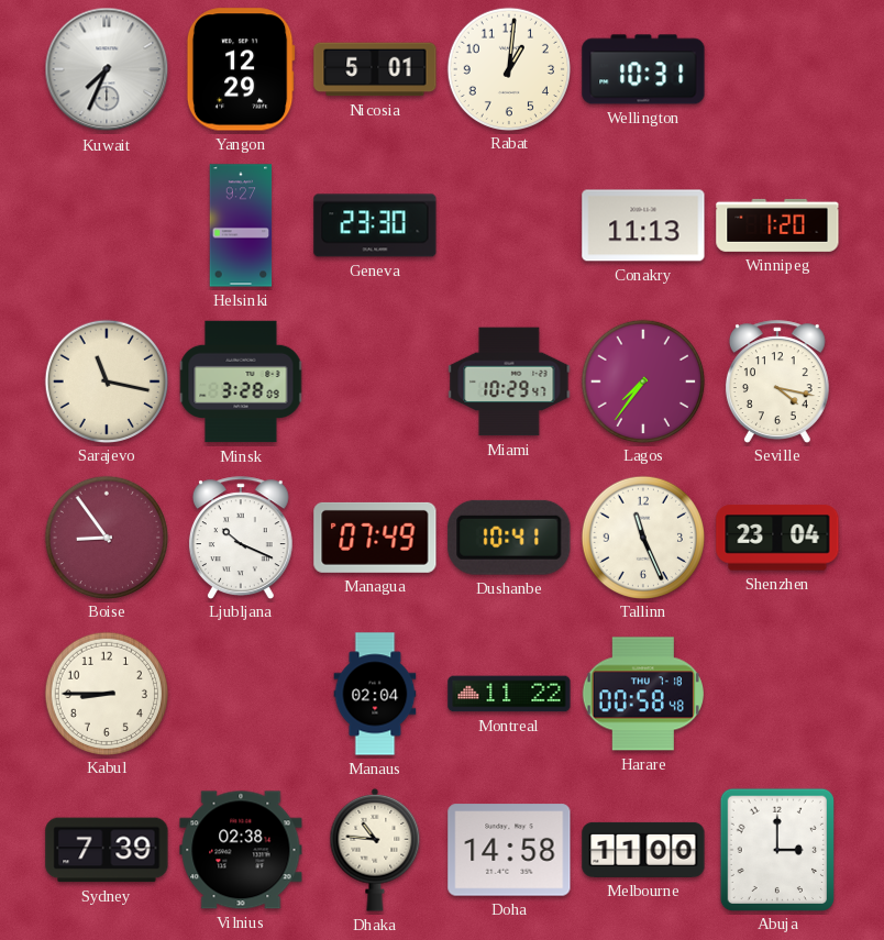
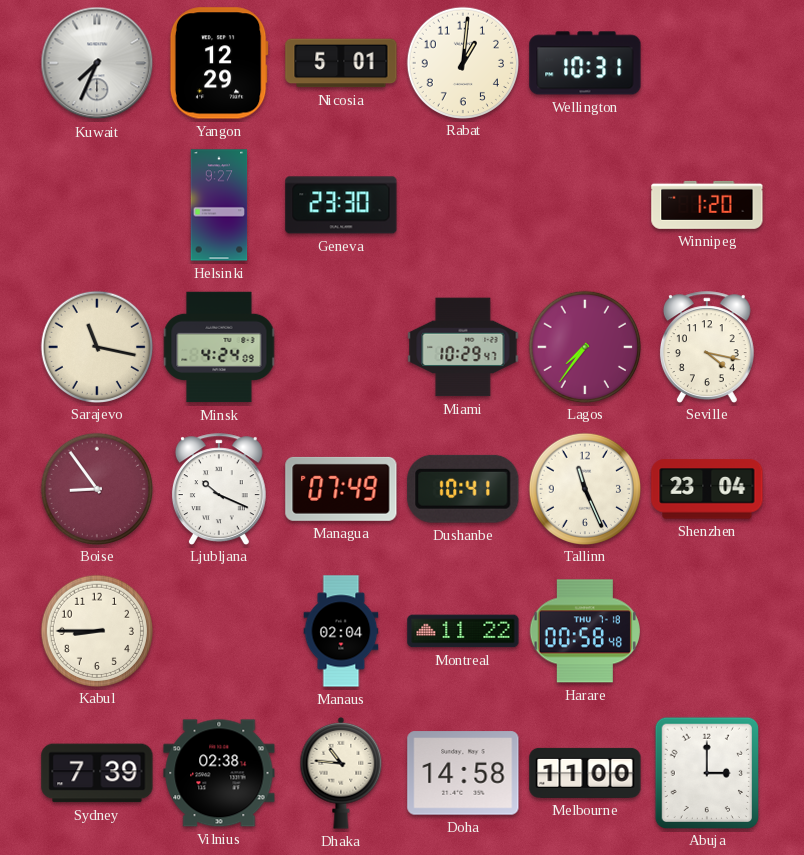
Conakry: 11:13 -> none (643, 225)
Minsk: 3:28 -> 4:24 (219, 347)
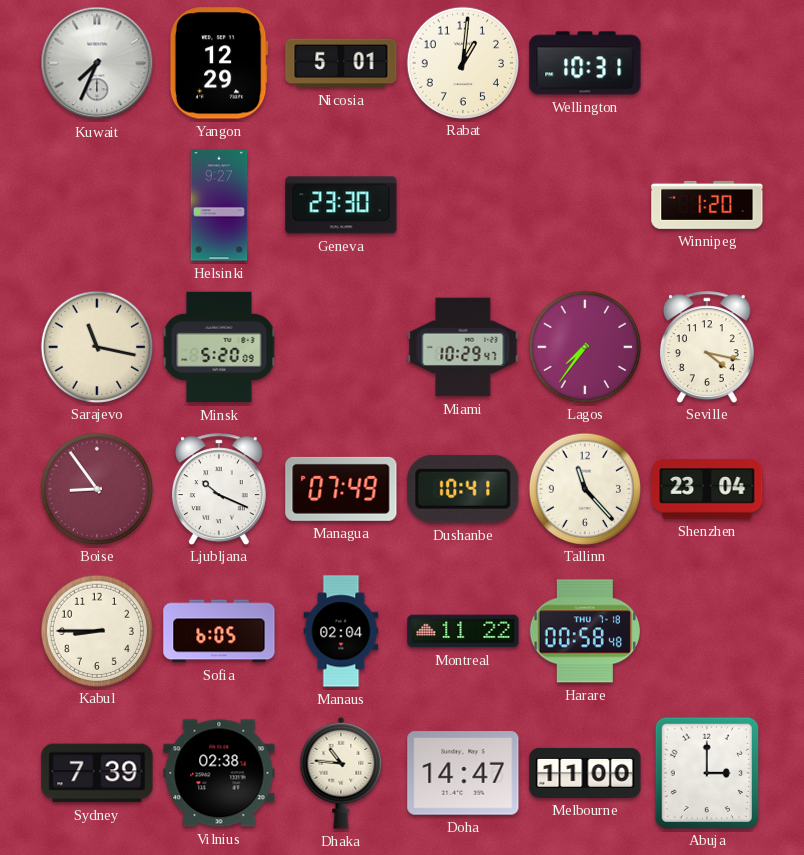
Minsk: 4:24 -> 5:20 (219, 347)
Tallinn: 11:26 -> 11:23 (584, 488)
Sofia: none -> 6:05 (219, 631)
Doha: 14:58 -> 14:47 (463, 773)
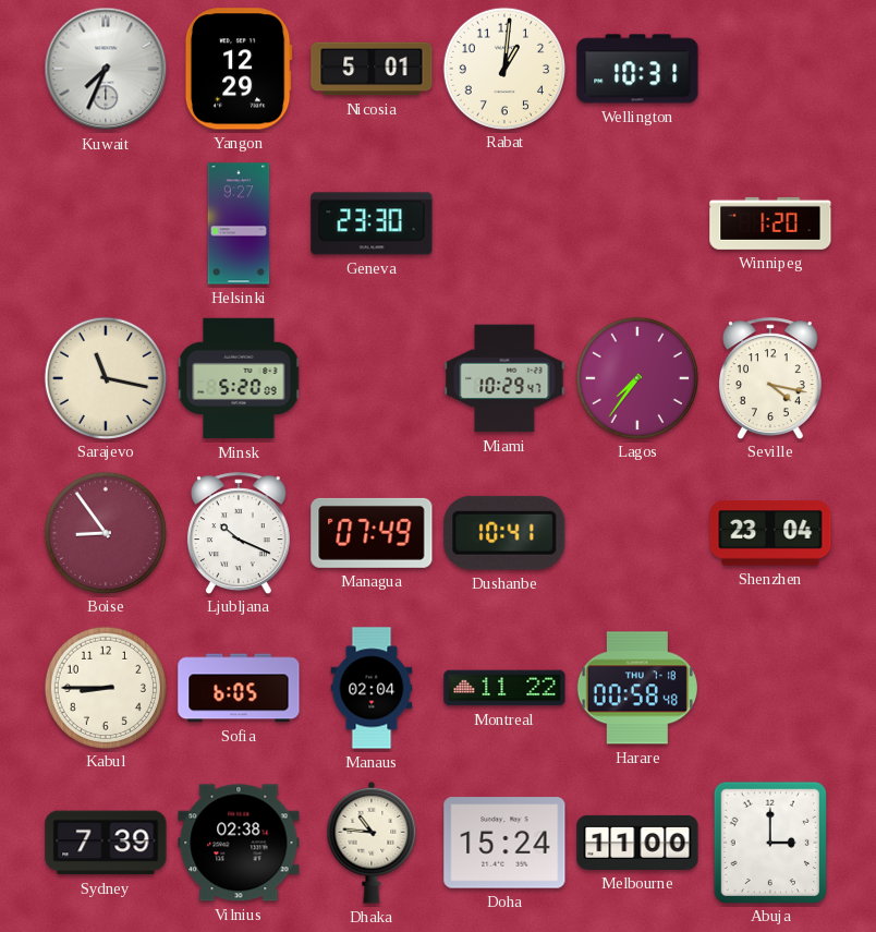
Tallinn: 11:23 -> none (584, 488)
Doha: 14:47 -> 15:24 (504, 843)
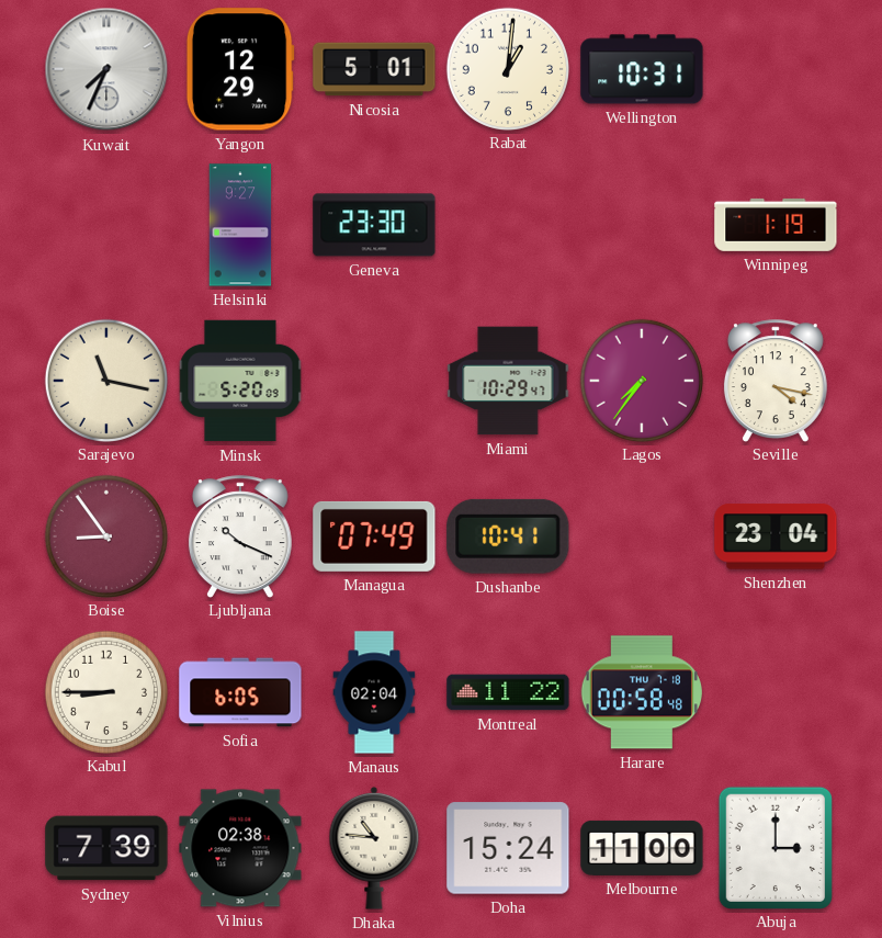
Winnipeg: 1:20 -> 1:19 (776, 225)
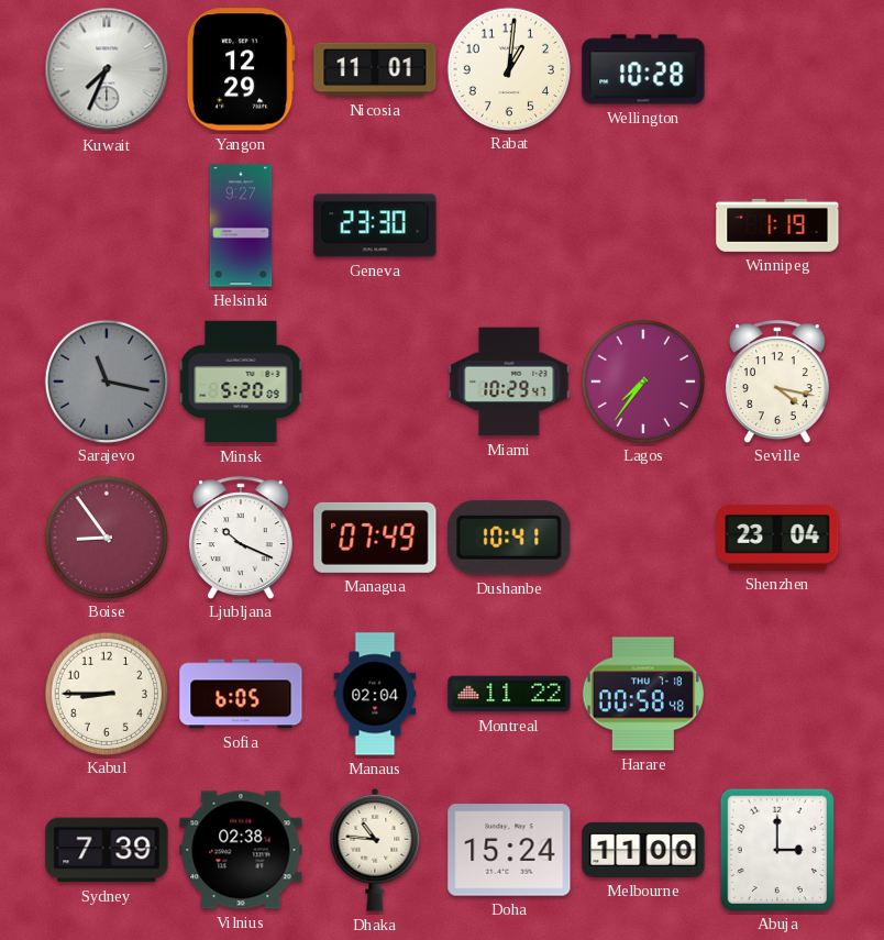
Nicosia: 5:01 -> 11:01 (375, 69)
Wellington: 10:31 -> 10:28 (643, 69)
Sarajevo dial: cream -> grey (106, 380)
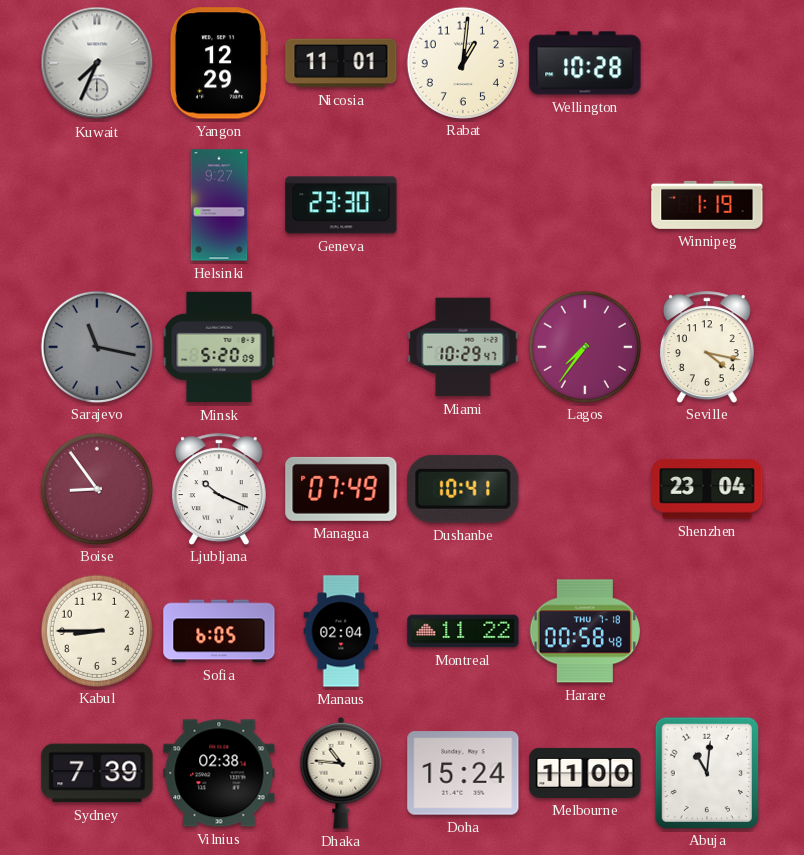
Abuja: 3:00 -> 11:01 (706, 772)
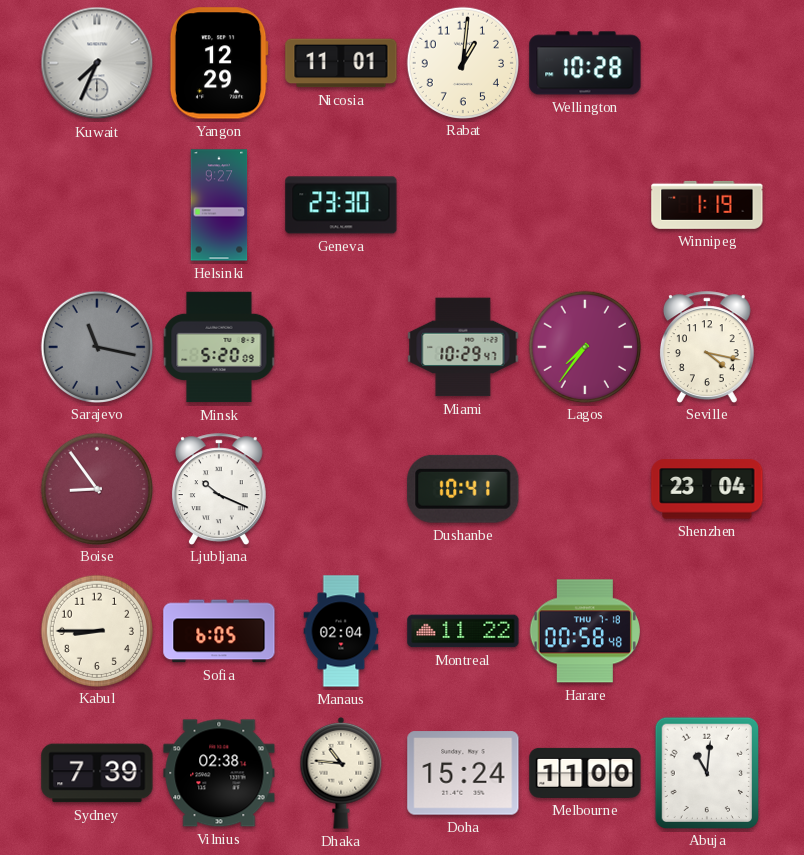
Managua: 07:49 -> none (341, 489)
